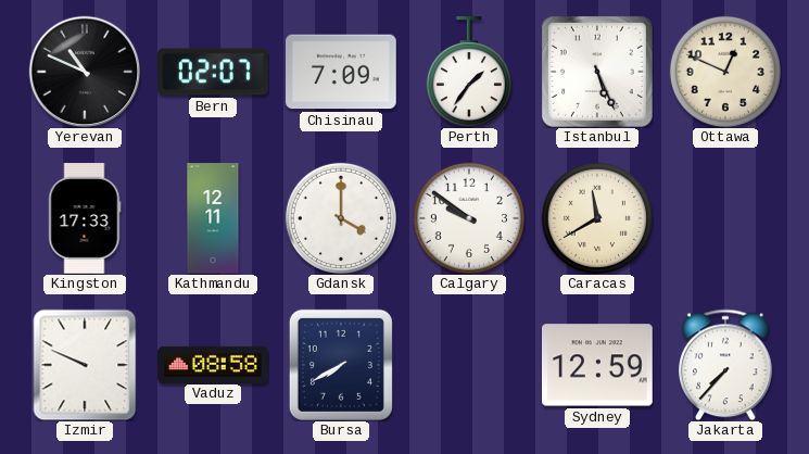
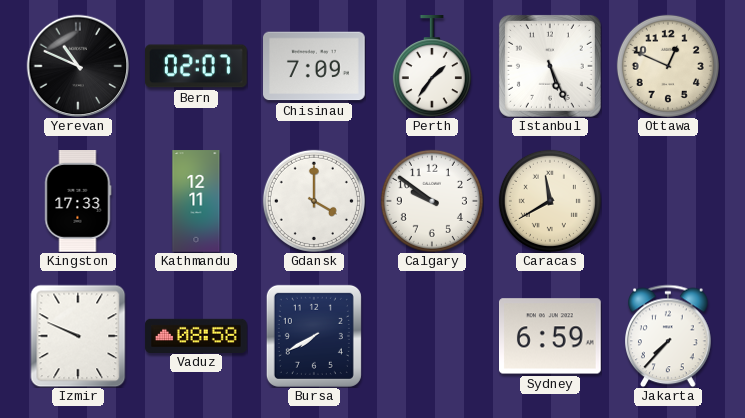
Sydney: 12:59 -> 6:59 (551, 336)
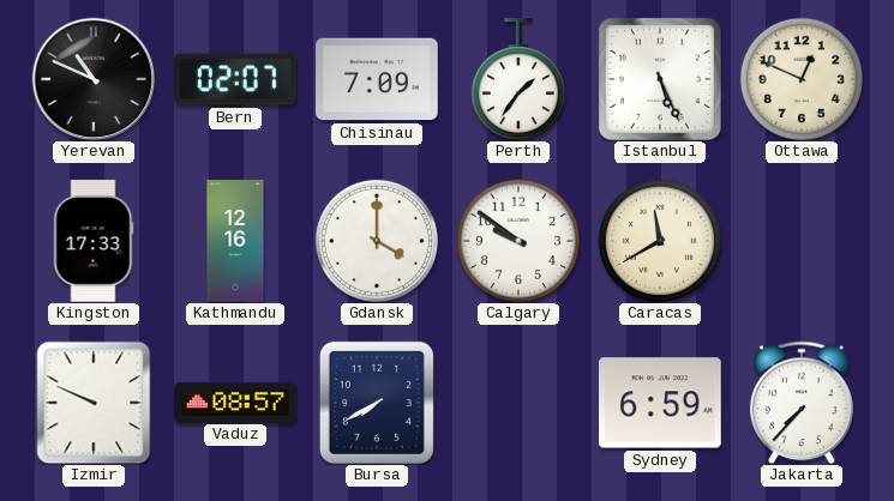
Kathmandu: 12:11 -> 12:16 (235, 241)
Vaduz: 08:58 -> 08:57 (235, 402)
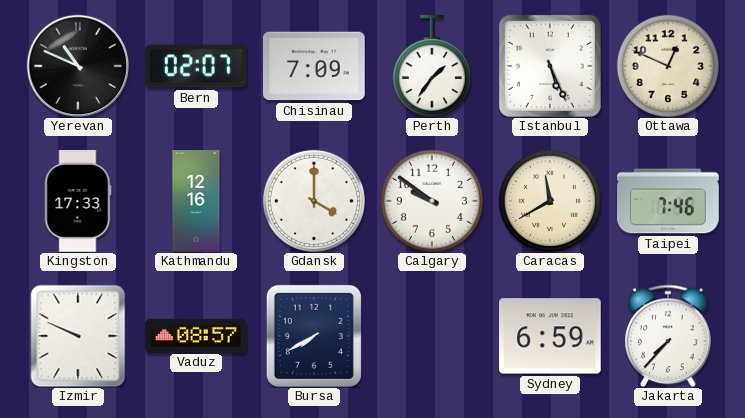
Taipei: none -> 7:46 (668, 201)
